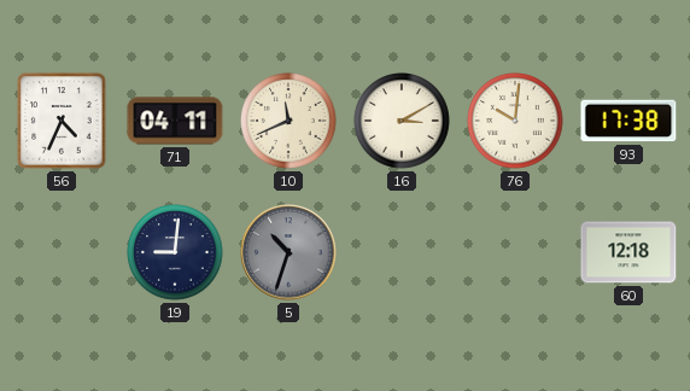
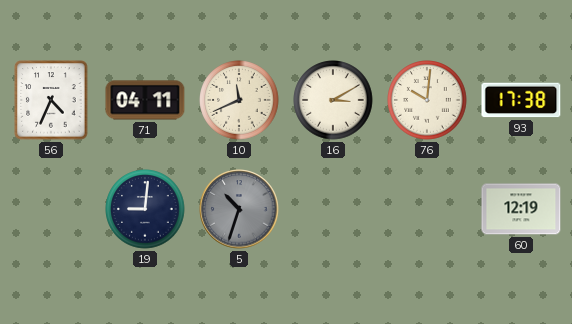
60: 12:18 -> 12:19 (521, 209)
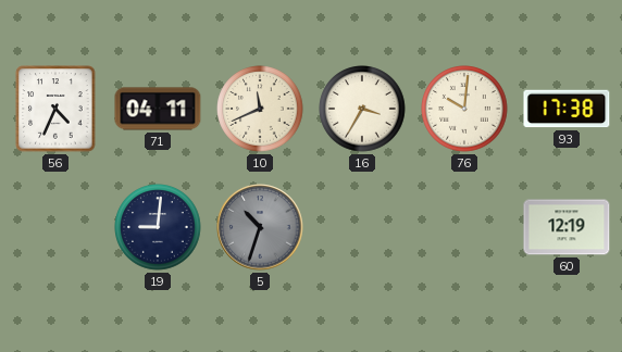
16: 3:10 -> 3:35 (362, 109)
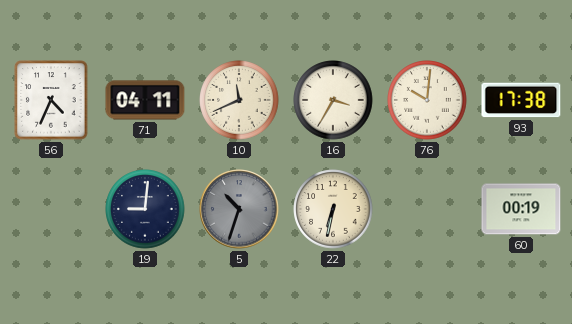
22: none -> 6:32 (333, 209)
60: 12:19 -> 00:19 (521, 209)
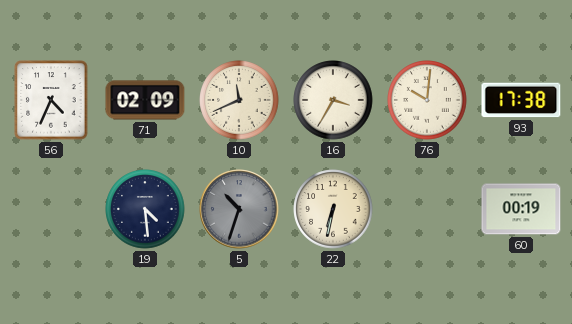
71: 04:11 -> 02:09 (145, 100)
19: 9:01 -> 4:29 (145, 209)
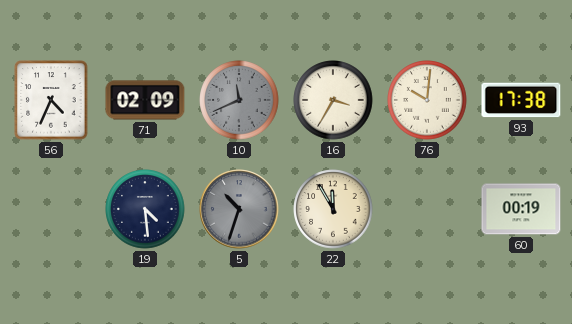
10 dial: cream -> grey (239, 100)
22: 6:32 -> 11:55 (333, 209)
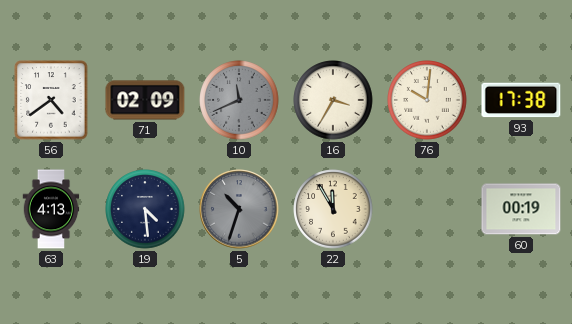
56: 4:34 -> 4:39 (51, 100)
63: none -> 4:13 (51, 209)
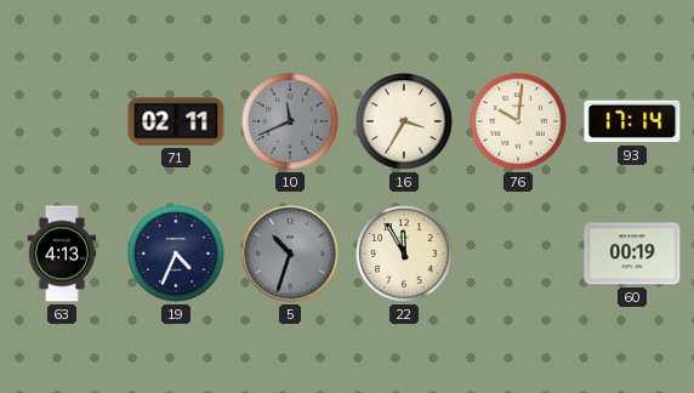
56: 4:39 -> none (51, 100)
71: 02:09 -> 02:11 (176, 121)
93: 17:38 -> 17:14 (632, 121)
19: 4:29 -> 4:34 (176, 254)
